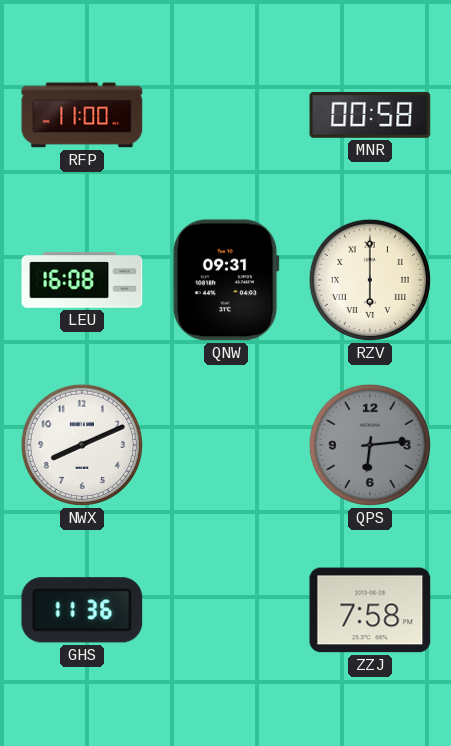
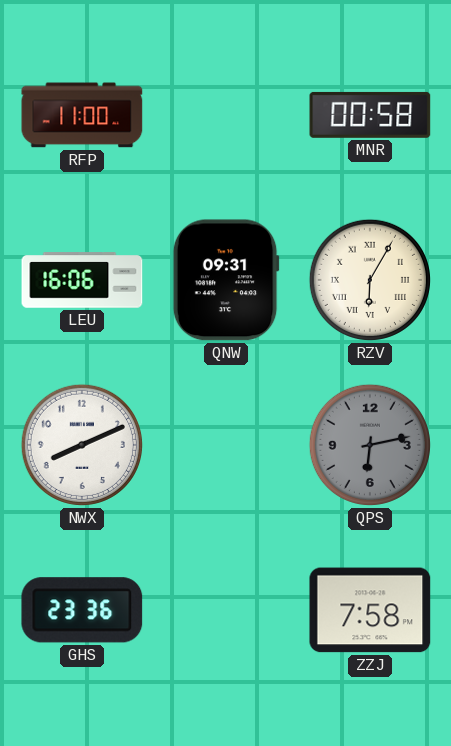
LEU: 16:08 -> 16:06 (82, 280)
RZV: 6:00 -> 6:05 (370, 280)
QPS: 6:14 -> 6:13 (370, 445)
GHS: 11:36 -> 23:36 (82, 610)
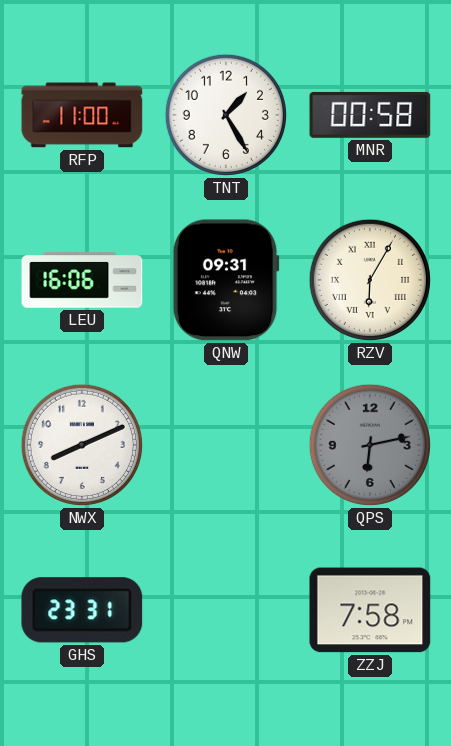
TNT: none -> 1:25 (226, 115)
GHS: 23:36 -> 23:31 (82, 610)
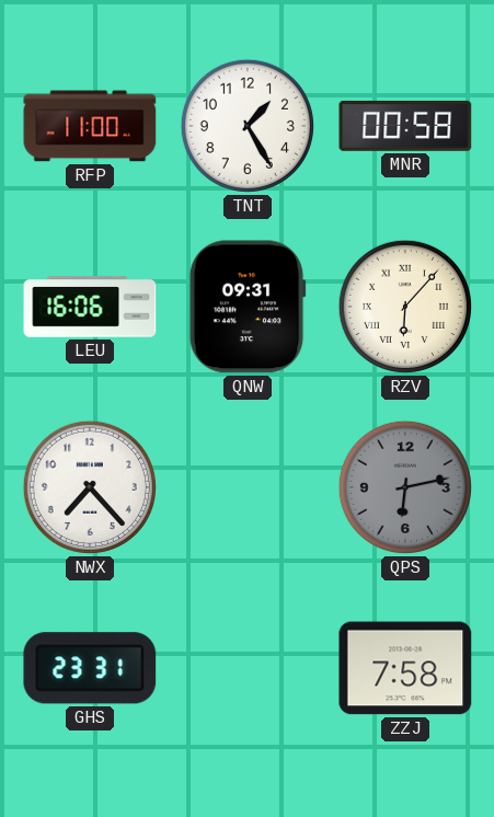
RZV: 6:05 -> 6:07 (405, 307)
NWX: 8:11 -> 7:23 (90, 487)
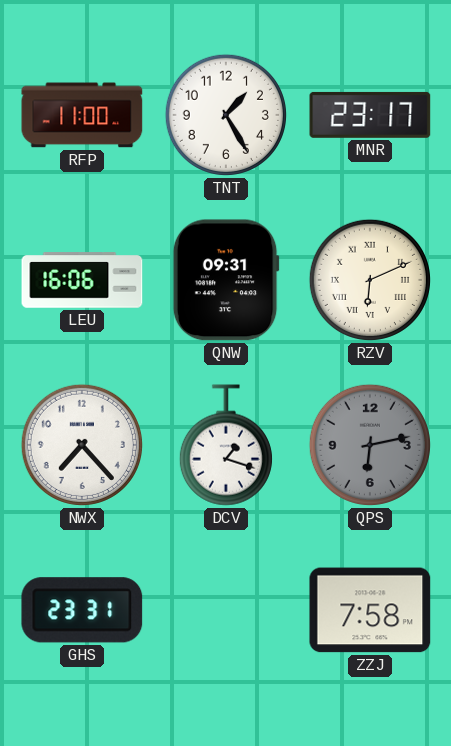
MNR: 00:58 -> 23:17 (370, 115)
RZV: 6:07 -> 6:11 (370, 280)
DCV: none -> 1:18 (226, 445)
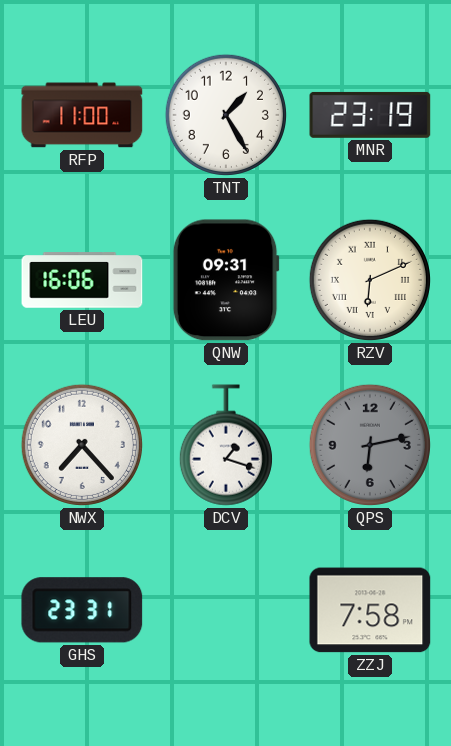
MNR: 23:17 -> 23:19 (370, 115)
